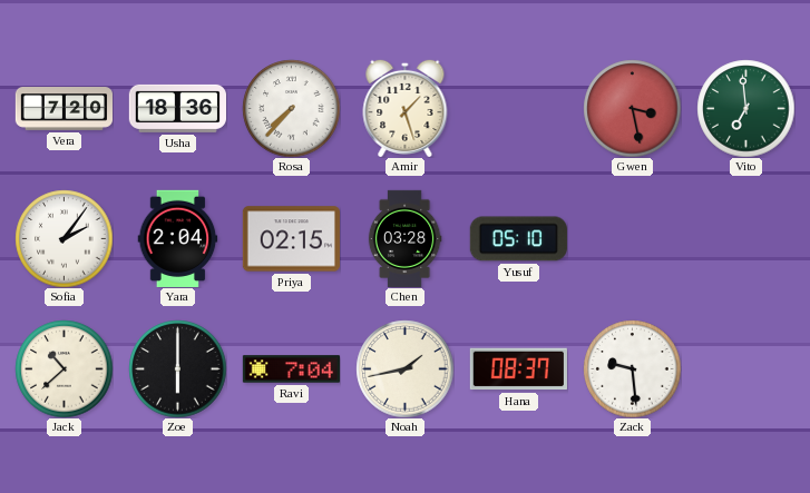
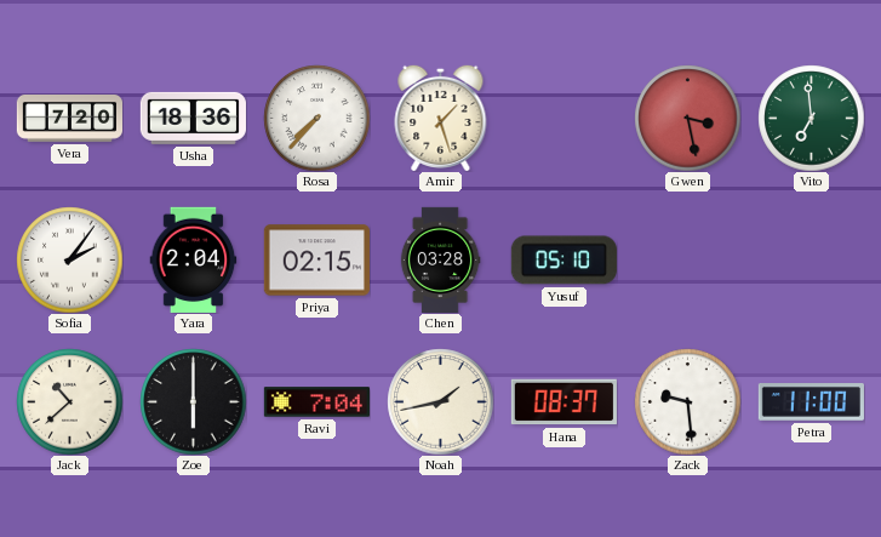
Petra: none -> 11:00 (811, 402)
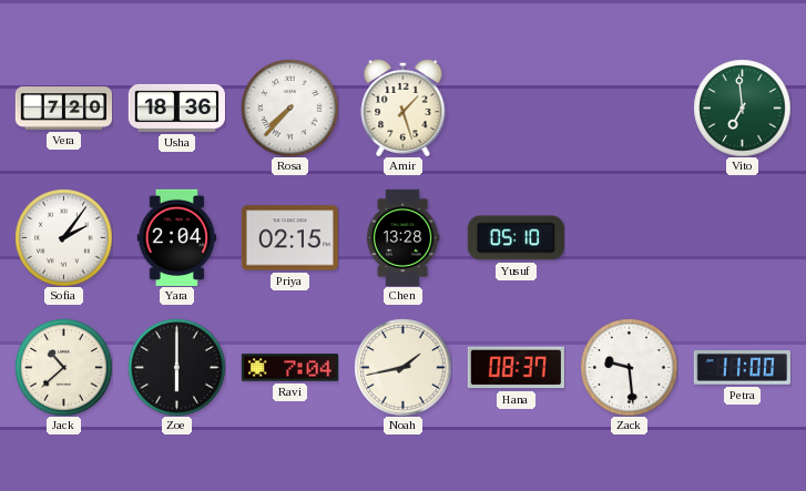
Gwen: 3:28 -> none (687, 118)
Chen: 03:28 -> 13:28 (402, 237)
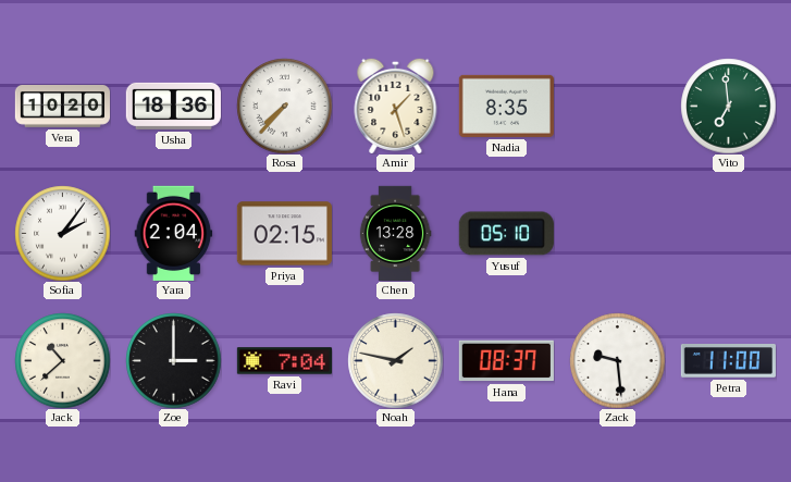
Vera: 7:20 -> 10:20 (62, 107)
Nadia: none -> 8:35 (506, 106)
Zoe: 6:00 -> 3:00 (173, 360)
Noah: 1:43 -> 1:47 (395, 360)
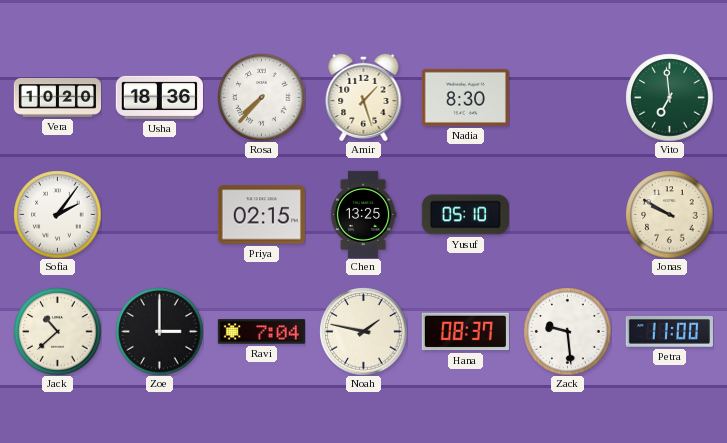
Nadia: 8:35 -> 8:30 (465, 97)
Yara: 2:04 -> none (174, 233)
Chen: 13:28 -> 13:25 (363, 214)
Jonas: none -> 9:50 (669, 214)
